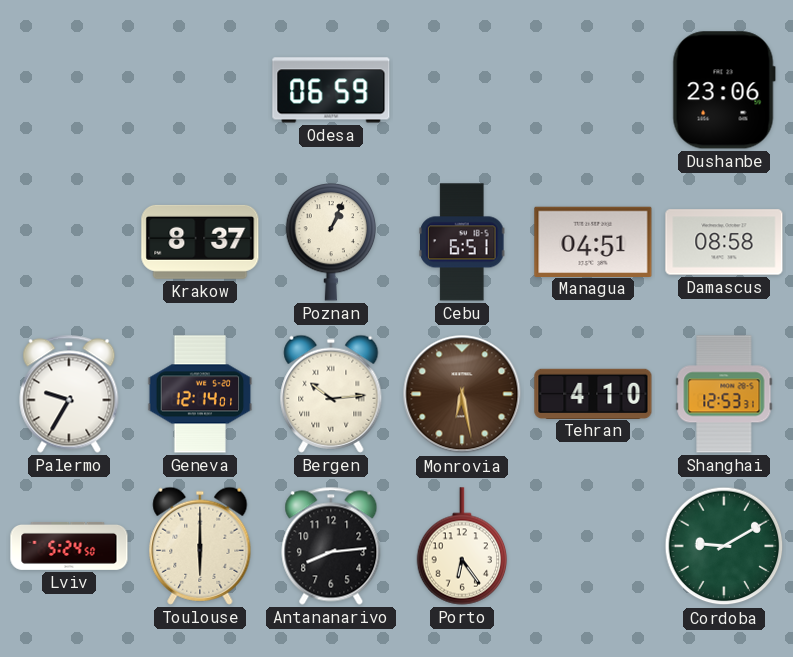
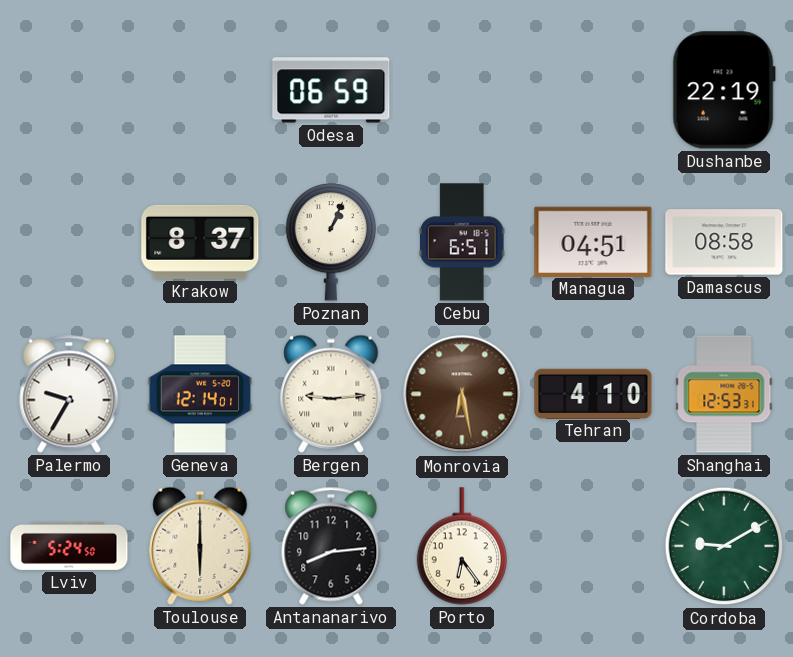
Dushanbe: 23:06 -> 22:19 (724, 90)
Bergen: 10:14 -> 9:14 (331, 394)
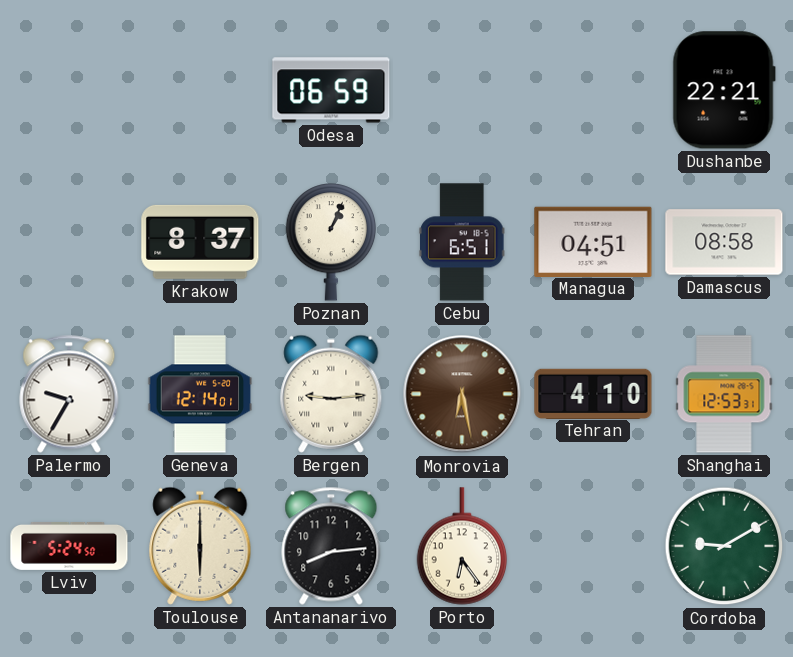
Dushanbe: 22:19 -> 22:21 (724, 90)
